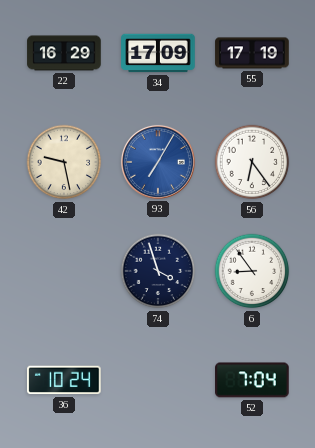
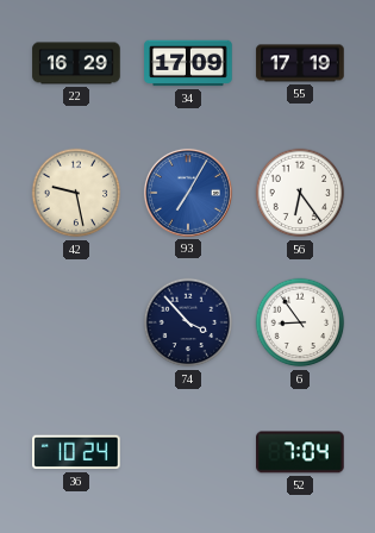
74: 3:57 -> 3:53 (188, 322)
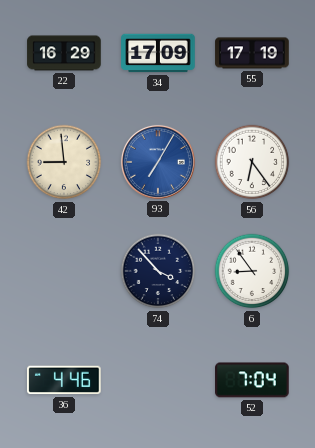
42: 9:28 -> 8:59 (64, 162)
36: 10:24 -> 4:46 (64, 380)
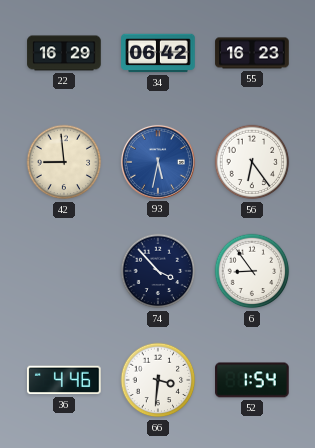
34: 17:09 -> 06:42 (158, 53)
55: 17:19 -> 16:23 (252, 53)
93: 7:05 -> 5:32 (158, 162)
66: none -> 3:31 (158, 380)
52: 7:04 -> 1:54 (252, 380)
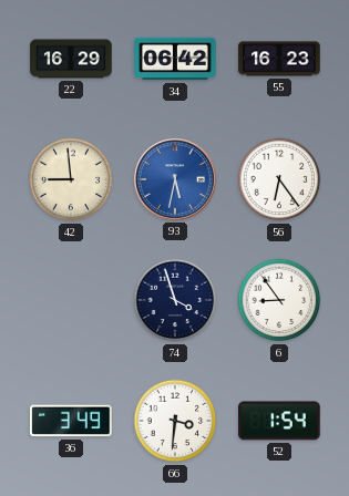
74: 3:53 -> 3:57 (175, 300)
36: 4:46 -> 3:49 (71, 421)
